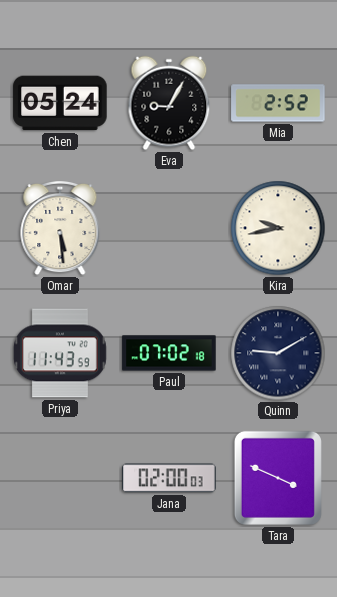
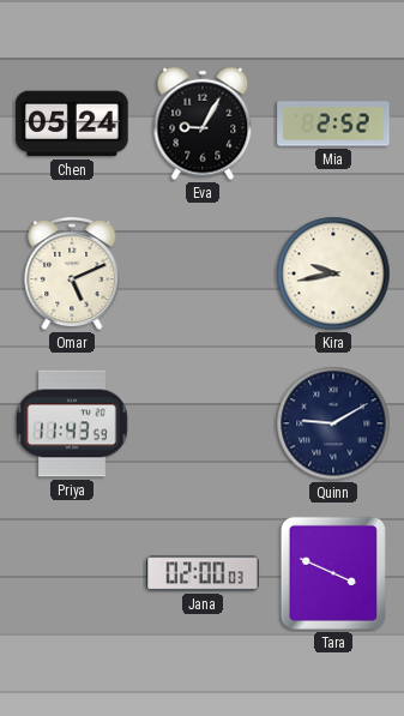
Omar: 5:29 -> 5:11 (72, 273)
Paul: 07:02 -> none (169, 353)
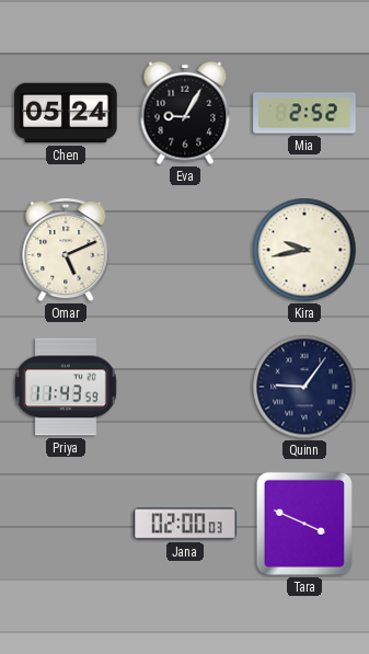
Quinn: 9:10 -> 9:06 (304, 387)
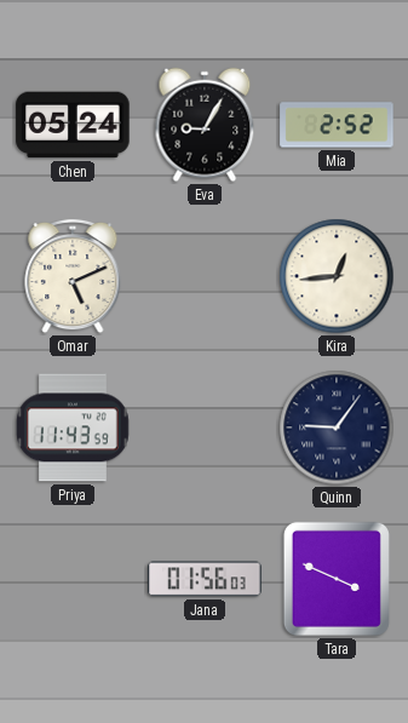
Kira: 9:43 -> 12:44 (337, 276)
Jana: 02:00 -> 01:56 (205, 579)
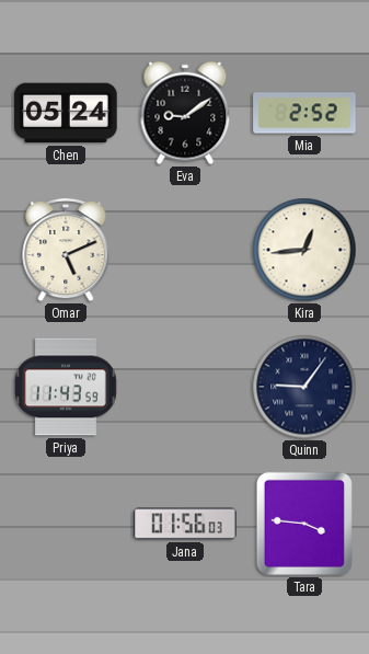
Eva: 9:05 -> 9:09 (185, 113)
Tara: 3:49 -> 3:46 (304, 524)
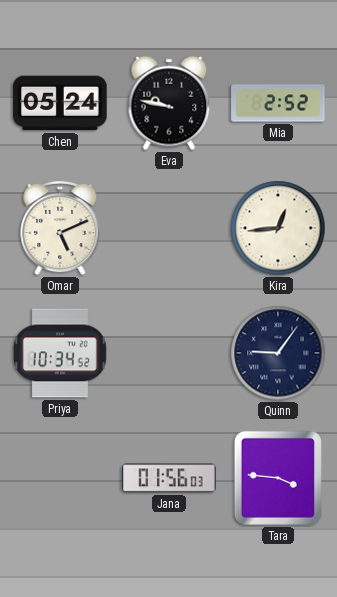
Eva: 9:09 -> 9:47 (169, 103)
Priya: 11:43 -> 10:34 (60, 353)
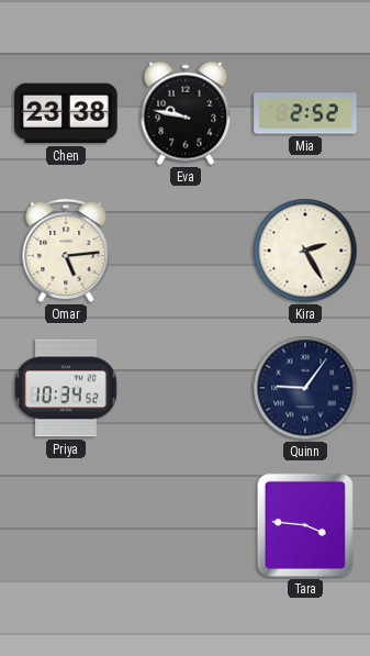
Chen: 05:24 -> 23:38 (66, 113)
Omar: 5:11 -> 5:14 (66, 251)
Kira: 12:44 -> 2:25 (305, 251)
Jana: 01:56 -> none (169, 478)
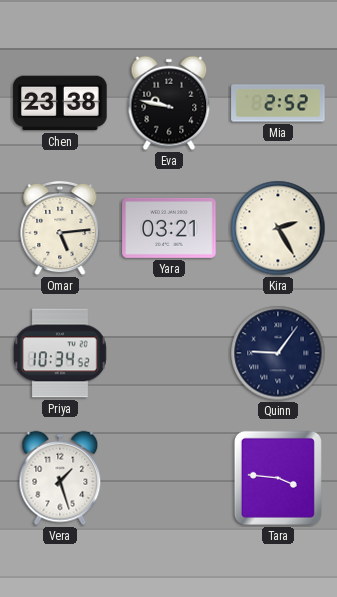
Yara: none -> 03:21 (169, 228)
Vera: none -> 1:27 (60, 478)
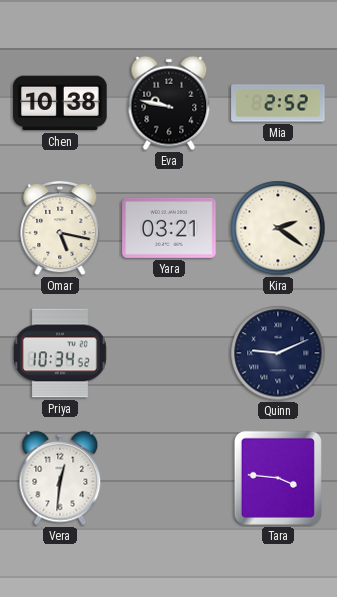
Chen: 23:38 -> 10:38 (60, 103)
Omar: 5:14 -> 5:17 (60, 228)
Kira: 2:25 -> 2:21 (278, 228)
Quinn: 9:06 -> 9:11 (278, 353)
Vera: 1:27 -> 12:31 (60, 478)
